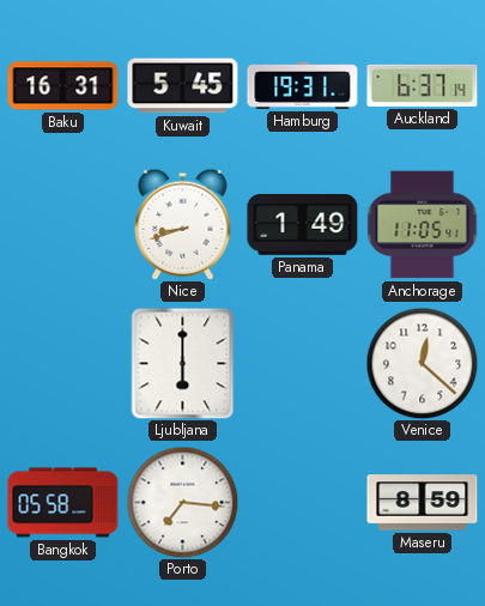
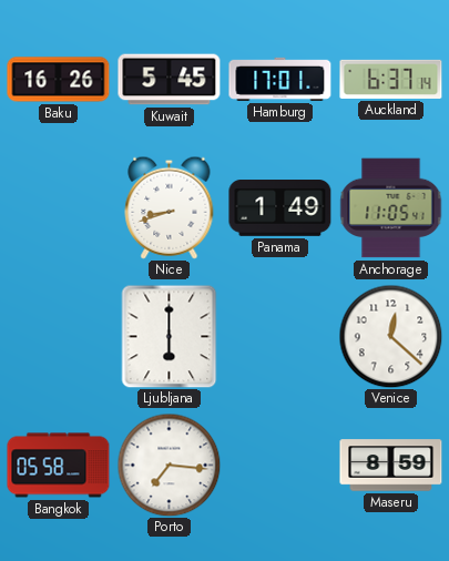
Baku: 16:31 -> 16:26 (59, 80)
Hamburg: 19:31 -> 17:01 (280, 79)
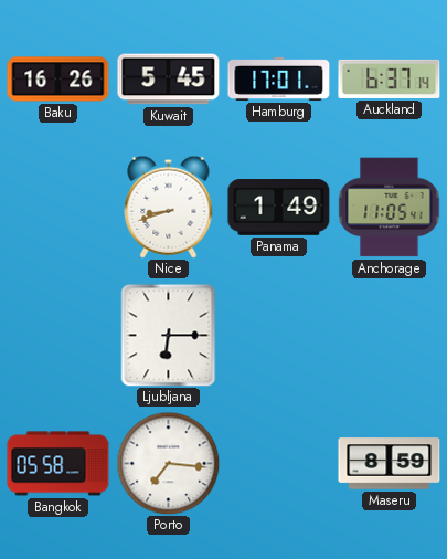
Ljubljana: 6:00 -> 6:15 (169, 335)
Venice: 12:22 -> none (390, 336)
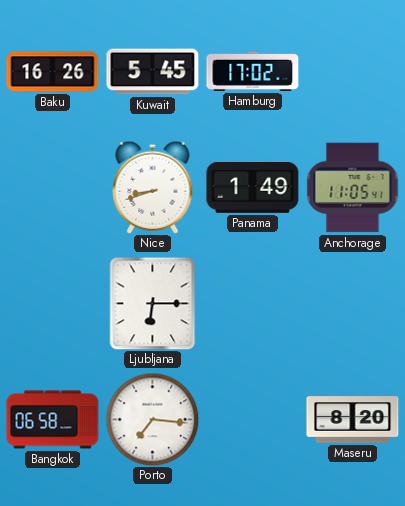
Hamburg: 17:01 -> 17:02 (253, 71)
Auckland: 6:37 -> none (390, 78)
Bangkok: 05:58 -> 06:58 (53, 420)
Maseru: 8:59 -> 8:20 (353, 420)
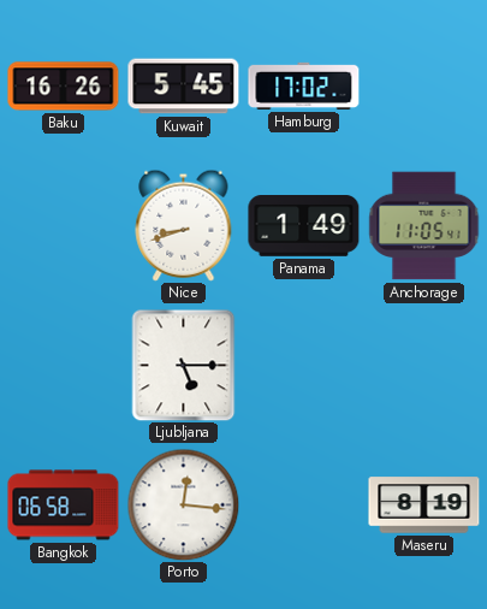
Ljubljana: 6:15 -> 5:15 (184, 365)
Porto: 7:16 -> 12:16 (183, 504)
Maseru: 8:20 -> 8:19 (424, 505)
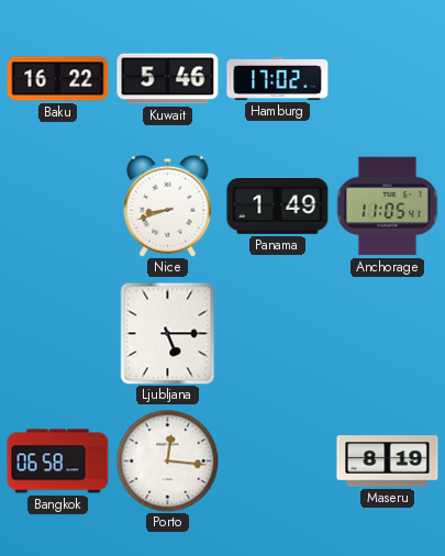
Baku: 16:26 -> 16:22 (58, 79)
Kuwait: 5:45 -> 5:46 (168, 79)
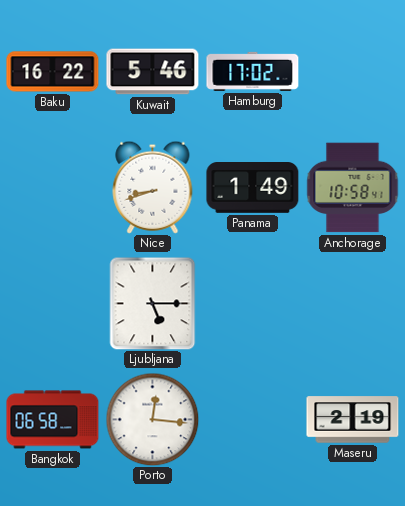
Anchorage: 11:05 -> 10:58 (353, 188)
Maseru: 8:19 -> 2:19 (353, 420)
